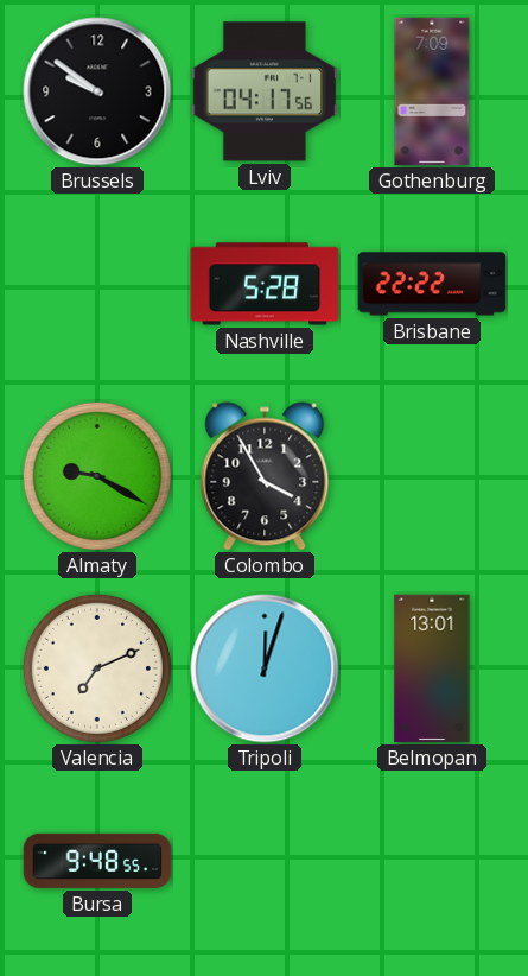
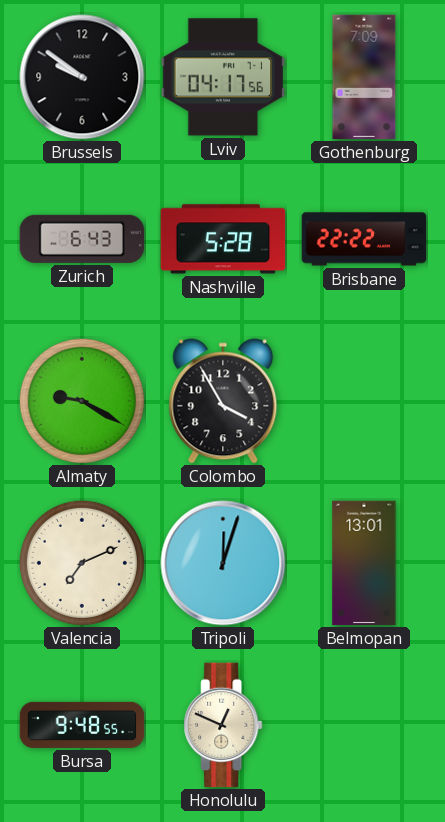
Zurich: none -> 6:43 (82, 239)
Honolulu: none -> 12:49 (223, 725)
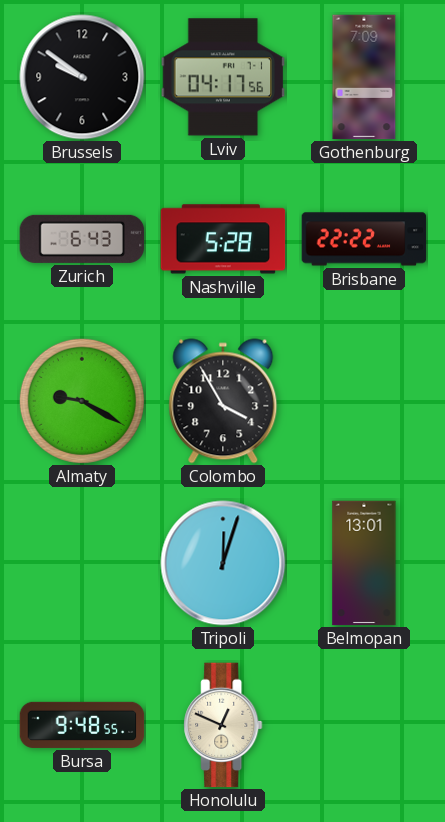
Valencia: 7:11 -> none (82, 563)
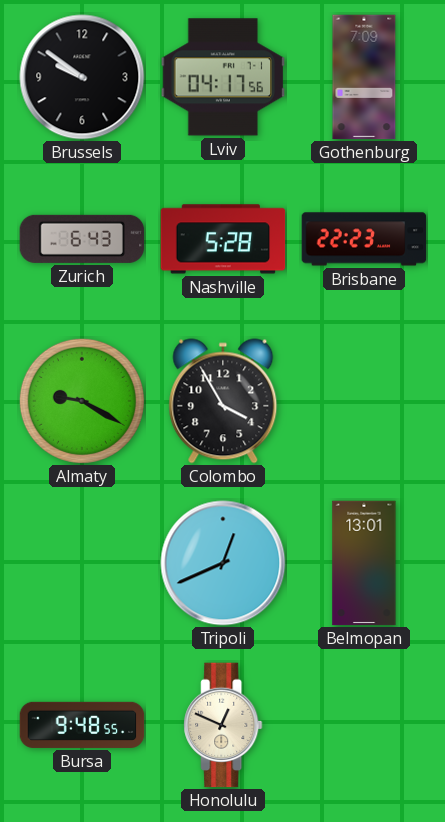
Brisbane: 22:22 -> 22:23 (364, 239)
Tripoli: 12:03 -> 12:41 (223, 563)
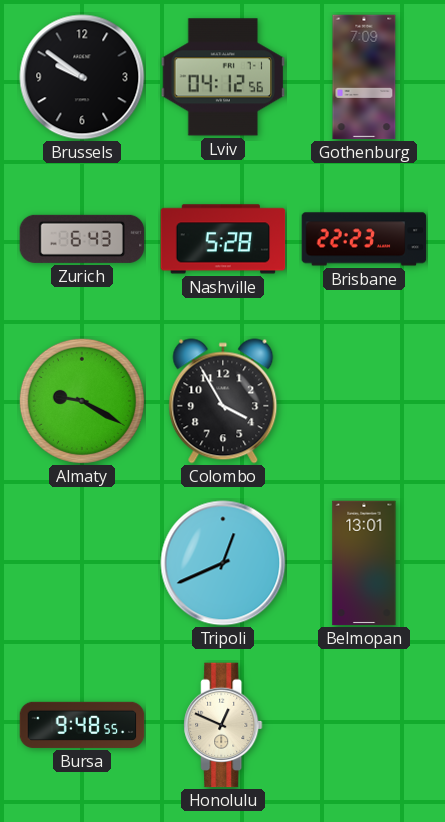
Lviv: 04:17 -> 04:12 (223, 77)
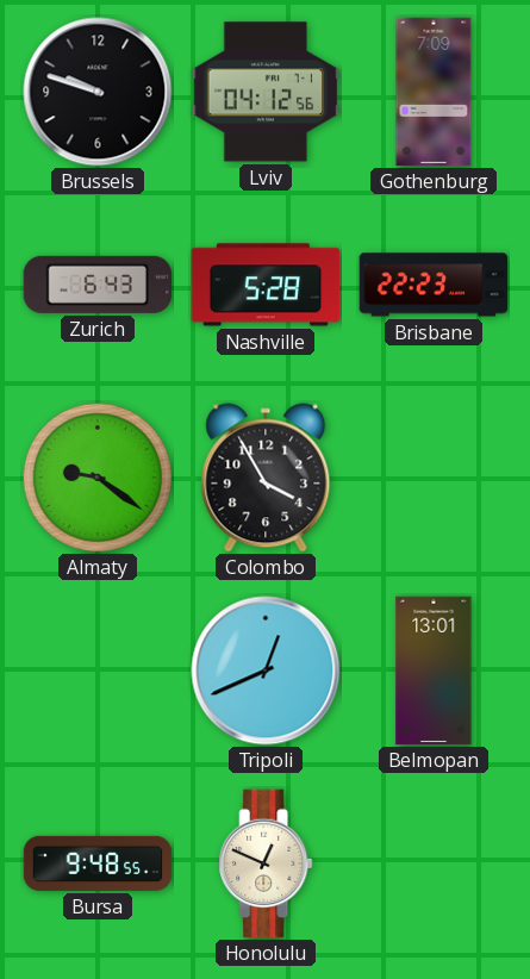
Brussels: 9:51 -> 9:48 (98, 92)
Almaty: 9:20 -> 9:21 (98, 478)
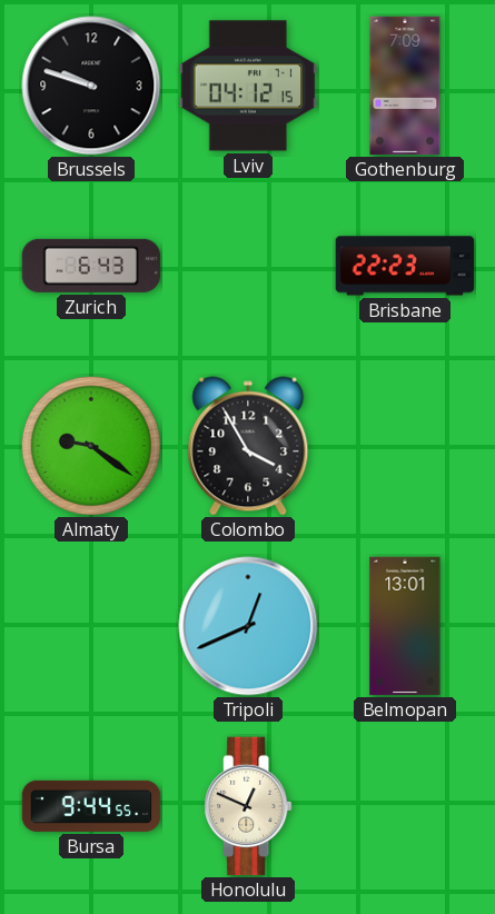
Lviv: 04:12:56 -> 04:12:15 (248, 86)
Nashville: 5:28 -> none (266, 285)
Bursa: 9:48 -> 9:44 (91, 806)
